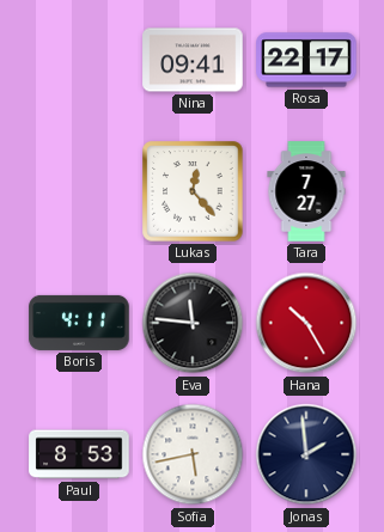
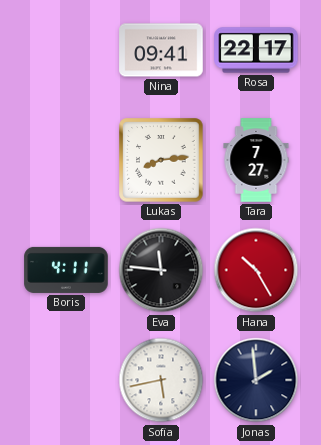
Lukas: 12:23 -> 8:14 (161, 160)
Paul: 8:53 -> none (79, 454)
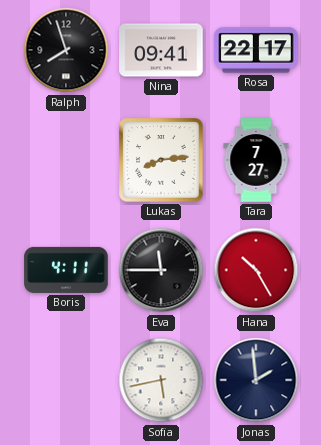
Ralph: none -> 7:57 (66, 50)
Eva: 11:46 -> 11:45 (161, 270)
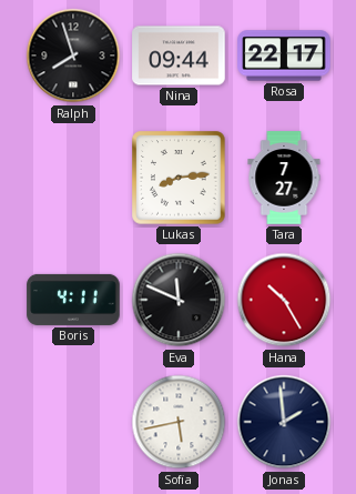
Nina: 09:41 -> 09:44 (179, 56)
Eva: 11:45 -> 11:49 (179, 300)
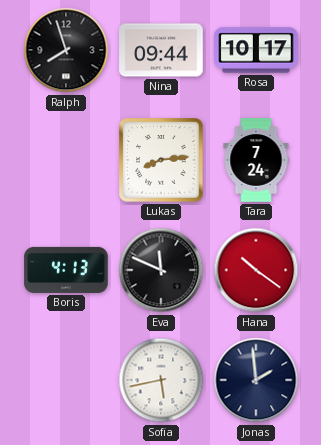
Rosa: 22:17 -> 10:17 (256, 50)
Tara: 7:27 -> 7:24 (256, 160)
Boris: 4:11 -> 4:13 (66, 270)
Hana: 10:25 -> 10:21 (256, 270)
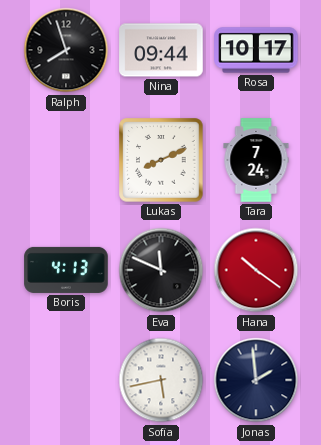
Lukas: 8:14 -> 8:11 (161, 160)
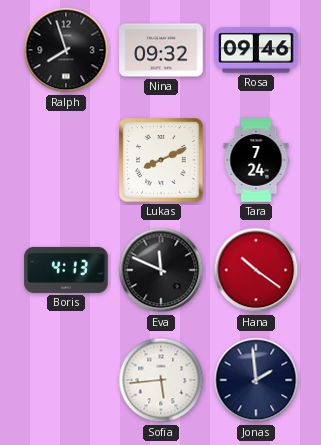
Nina: 09:44 -> 09:32 (161, 50)
Rosa: 10:17 -> 09:46 (256, 50)
Sofia: 5:43 -> 5:44 (161, 380)
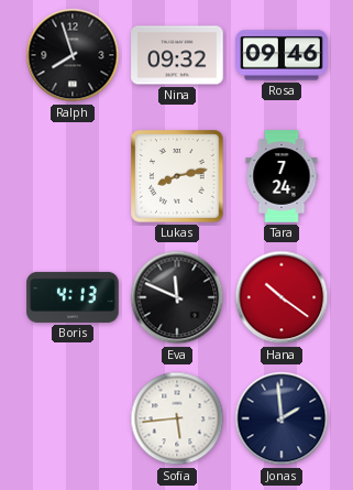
Lukas: 8:11 -> 8:13 (177, 176)
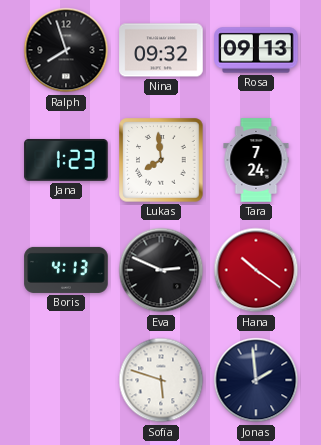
Rosa: 09:46 -> 09:13 (256, 50)
Jana: none -> 1:23 (66, 160)
Lukas: 8:13 -> 7:59 (161, 160)
Eva: 11:49 -> 2:49 (161, 270)
Sofia: 5:44 -> 5:48 (161, 380)
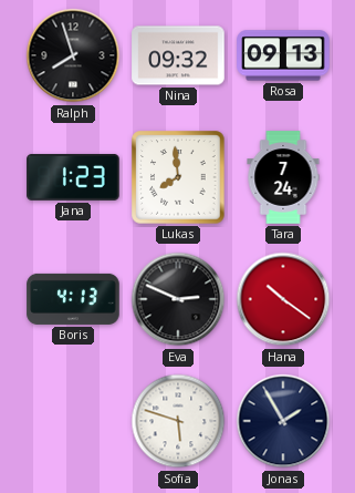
Jonas: 1:59 -> 1:55 (283, 421)
